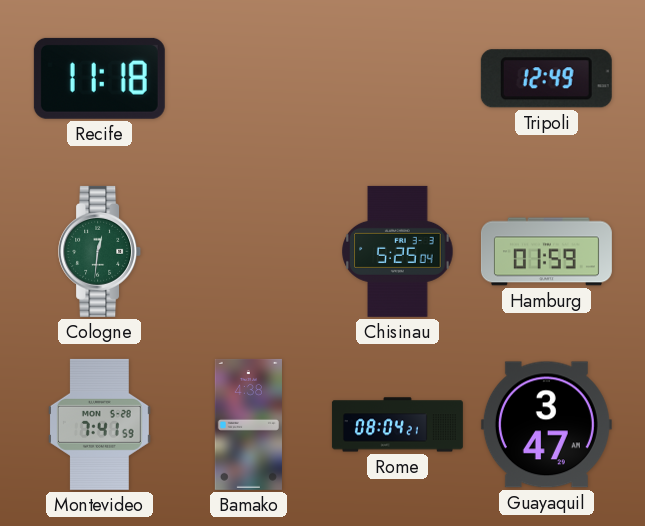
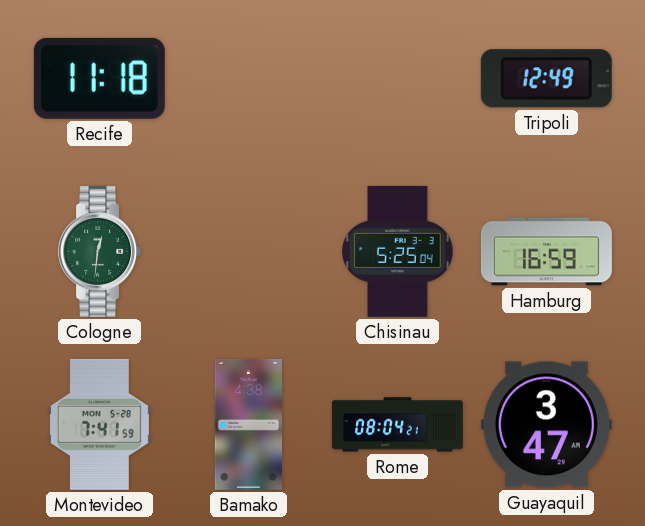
Hamburg: 01:59 -> 16:59 (546, 252)
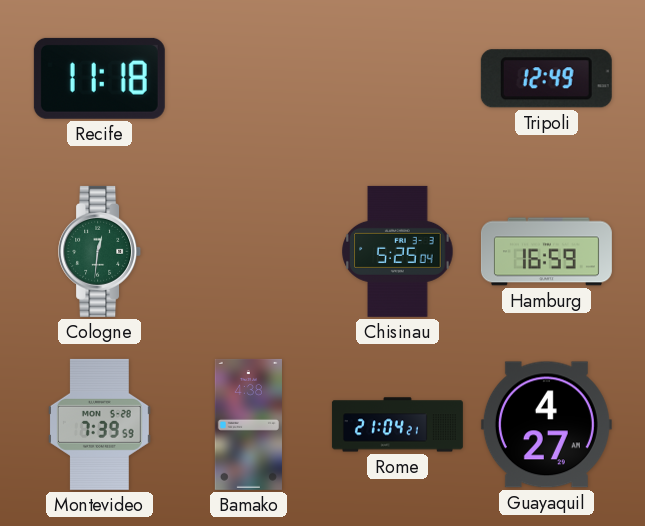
Montevideo: 7:41 -> 7:39 (99, 424)
Rome: 08:04 -> 21:04 (397, 425)
Guayaquil: 3:47 -> 4:27 (546, 425)
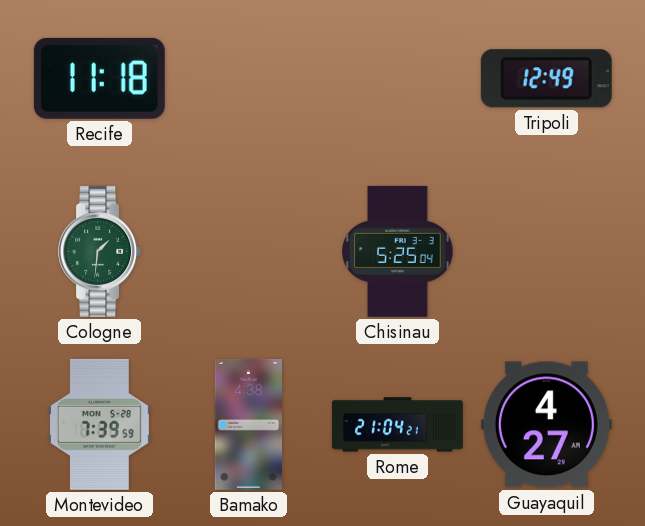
Cologne: 12:31 -> 1:31 (100, 251)
Hamburg: 16:59 -> none (546, 252)
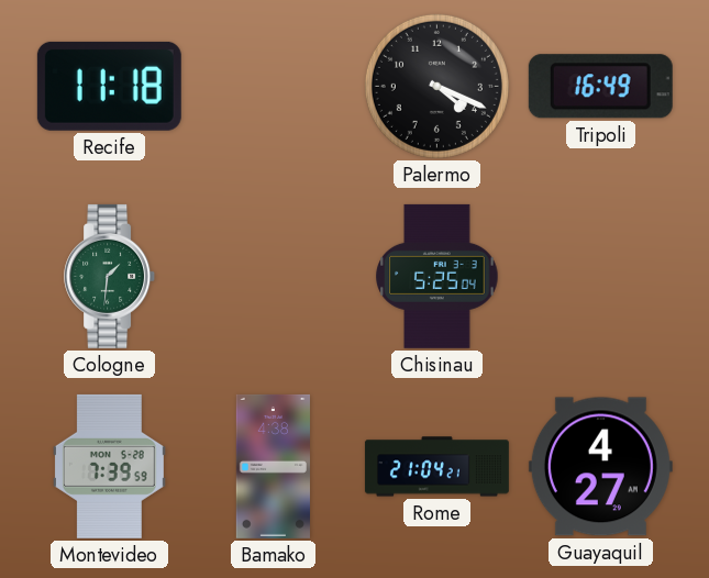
Palermo: none -> 4:19 (436, 86)
Tripoli: 12:49 -> 16:49 (600, 87)
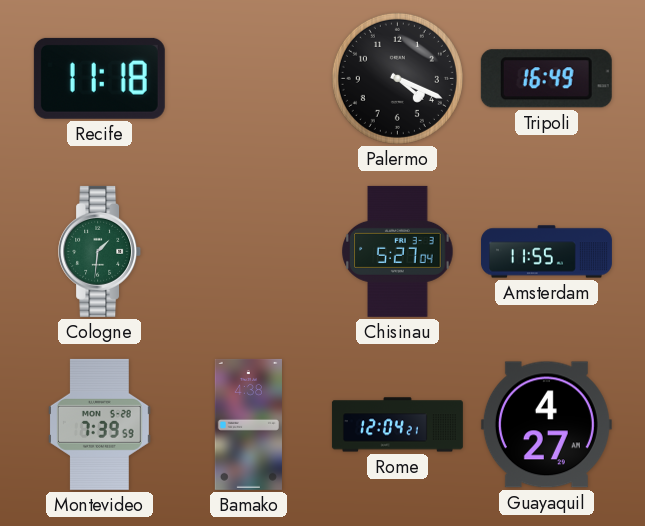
Chisinau: 5:25 -> 5:27 (398, 251)
Amsterdam: none -> 11:55 (546, 252)
Rome: 21:04 -> 12:04 (397, 425)
